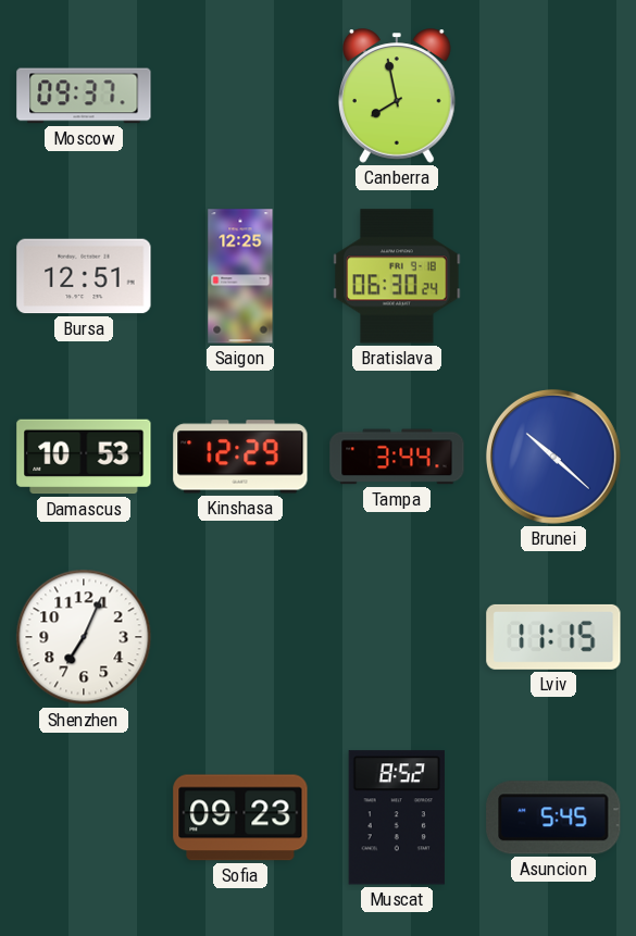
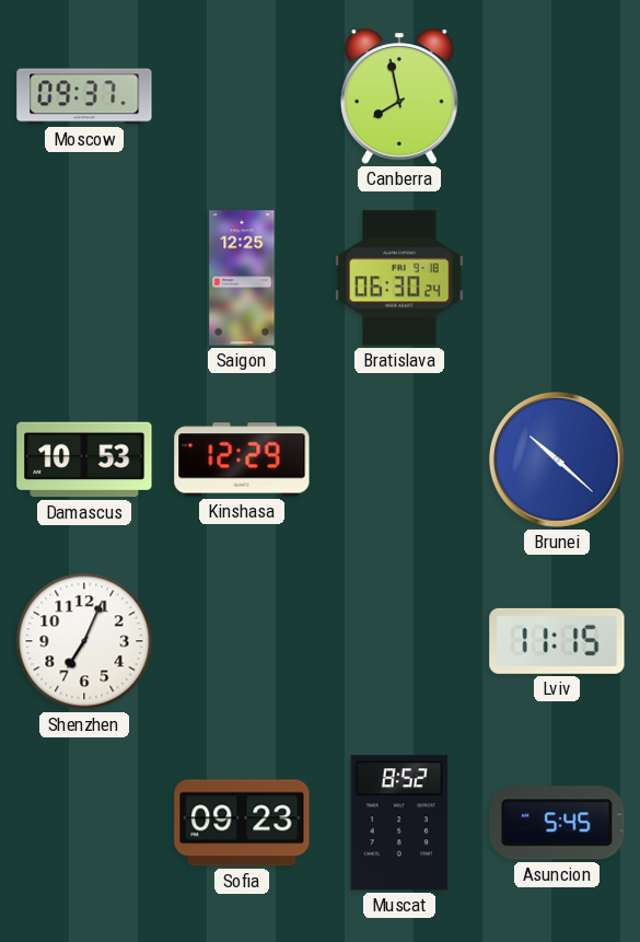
Bursa: 12:51 -> none (84, 276)
Tampa: 3:44 -> none (397, 457)
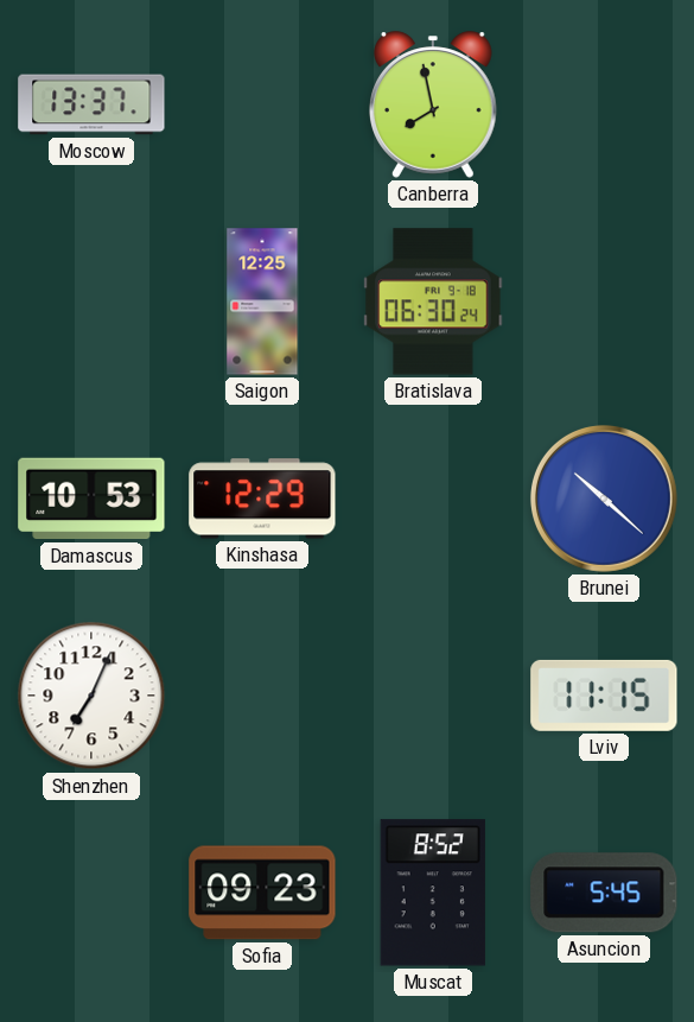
Moscow: 09:37 -> 13:37 (91, 104)
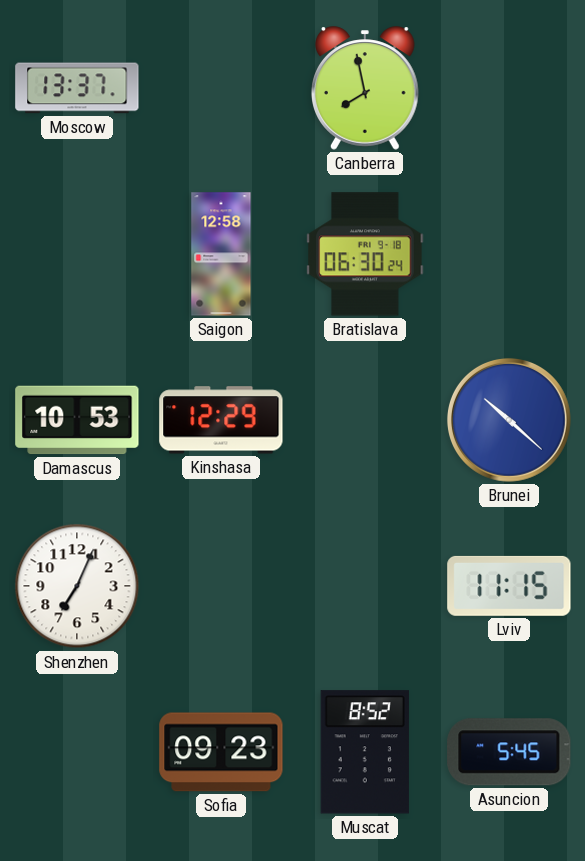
Saigon: 12:25 -> 12:58 (221, 254)
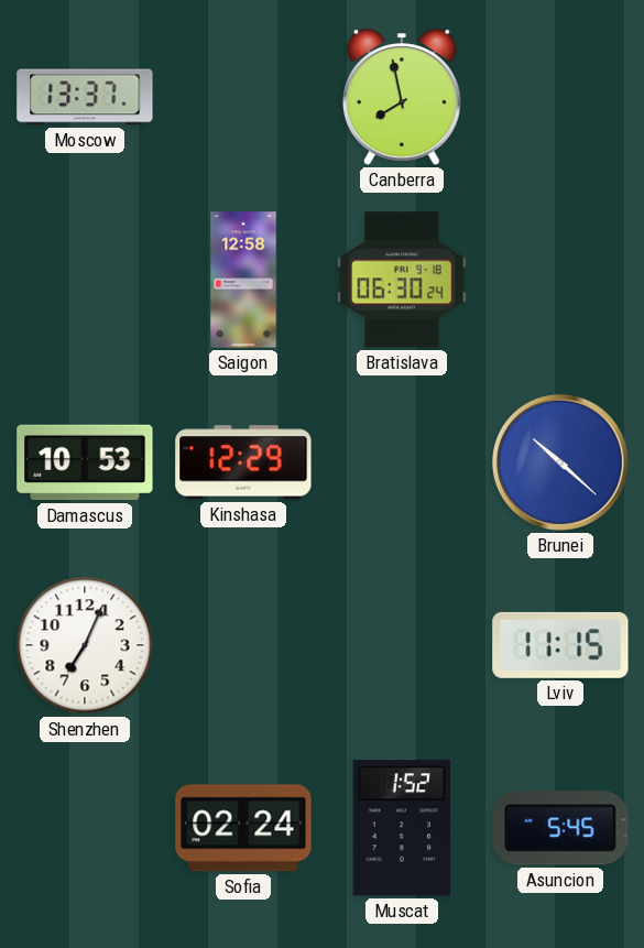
Sofia: 09:23 -> 02:24 (243, 828)
Muscat: 8:52 -> 1:52 (402, 828)
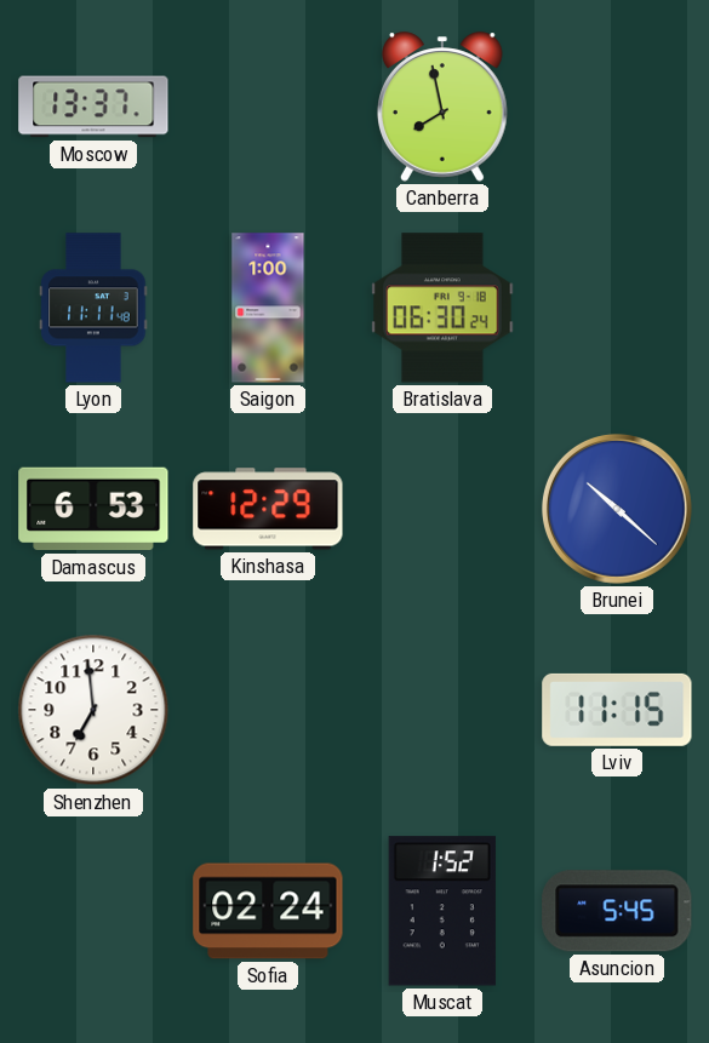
Lyon: none -> 11:11 (93, 308)
Saigon: 12:58 -> 1:00 (268, 308)
Damascus: 10:53 -> 6:53 (93, 509)
Shenzhen: 7:04 -> 6:59 (93, 710)
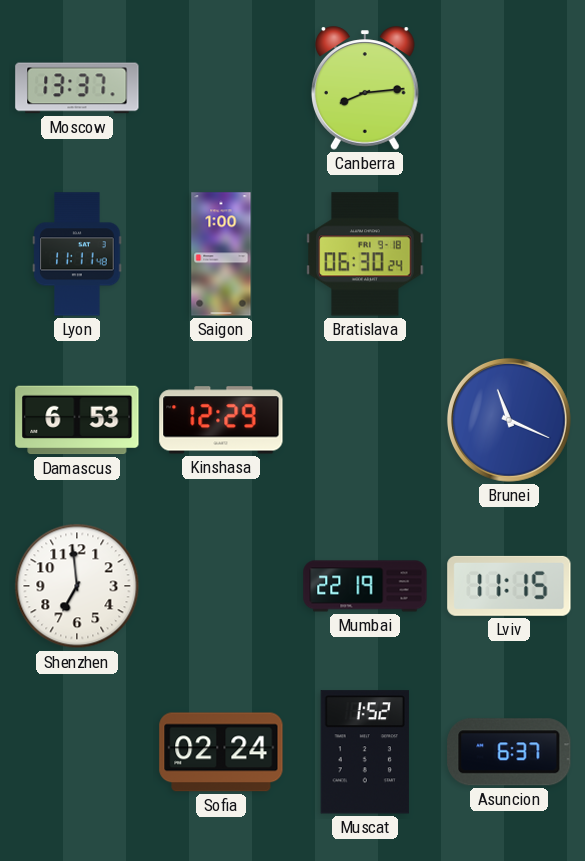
Canberra: 7:58 -> 8:14 (366, 88)
Brunei: 10:22 -> 11:19 (509, 420)
Mumbai: none -> 22:19 (365, 586)
Asuncion: 5:45 -> 6:37 (509, 752)
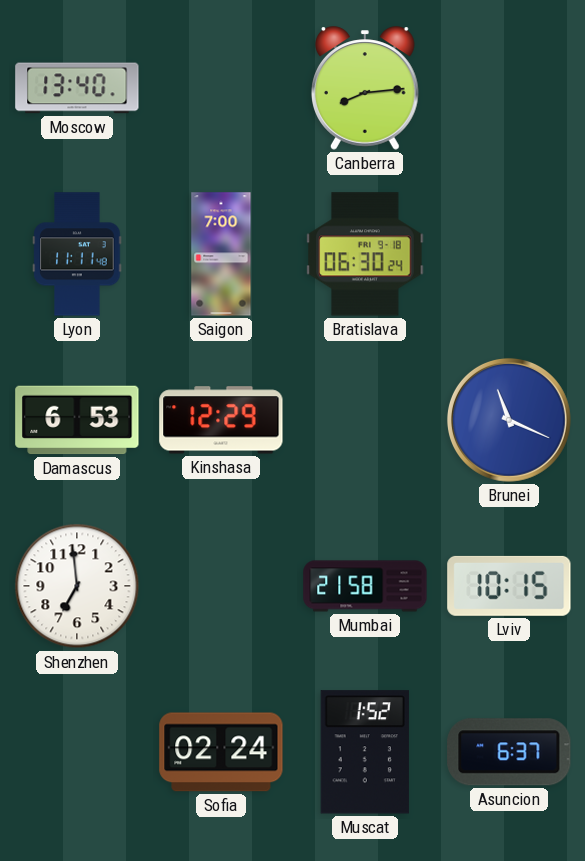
Moscow: 13:37 -> 13:40 (77, 88)
Saigon: 1:00 -> 7:00 (221, 254)
Mumbai: 22:19 -> 21:58 (365, 586)
Lviv: 11:15 -> 10:15 (509, 586)
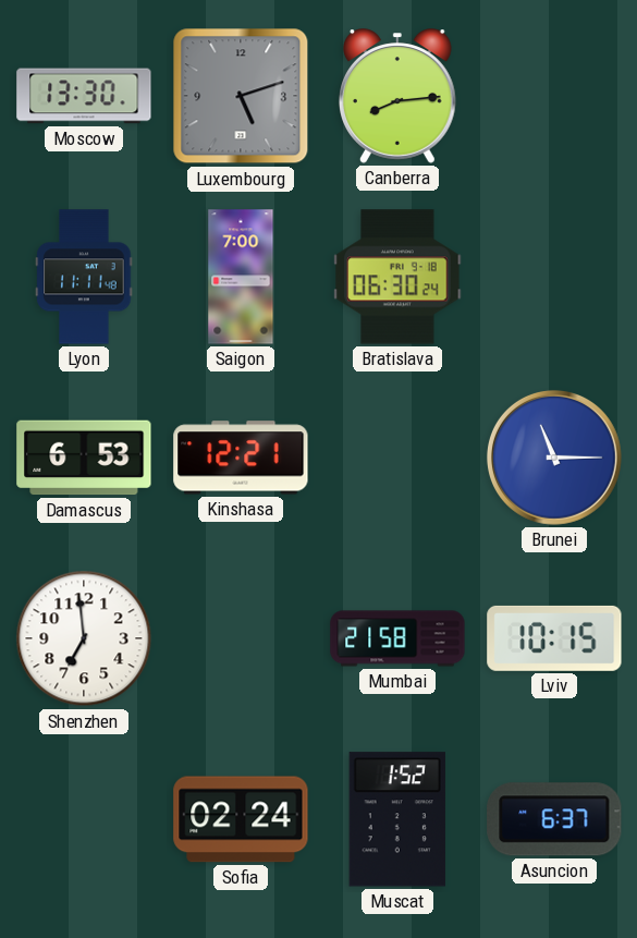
Moscow: 13:40 -> 13:30 (84, 96)
Luxembourg: none -> 5:12 (241, 96)
Kinshasa: 12:29 -> 12:21 (241, 458)
Brunei: 11:19 -> 11:15 (554, 458)
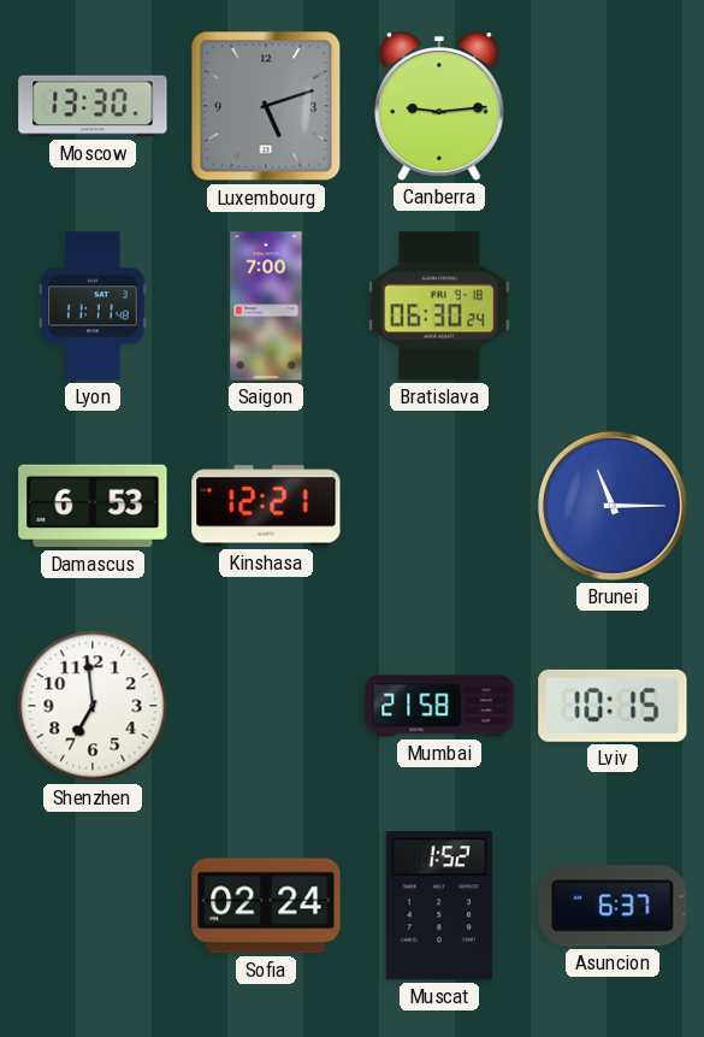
Canberra: 8:14 -> 9:14 (440, 106)
